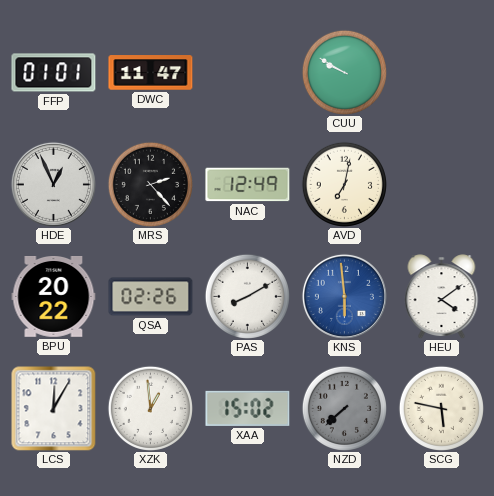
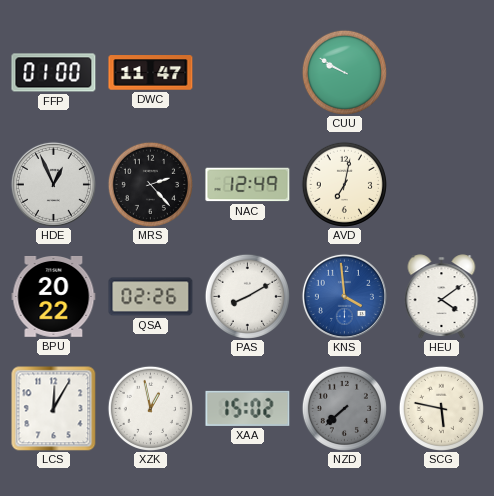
FFP: 01:01 -> 01:00 (54, 73)
KNS: 5:59 -> 3:59 (344, 296)
XZK: 12:59 -> 12:58 (150, 408)
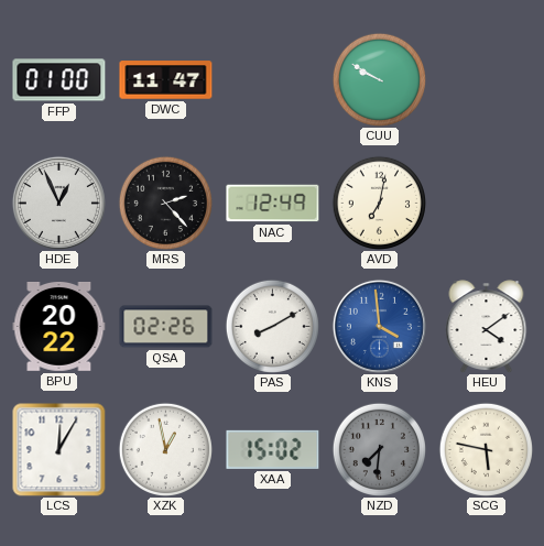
NZD: 7:38 -> 7:31 (379, 449)
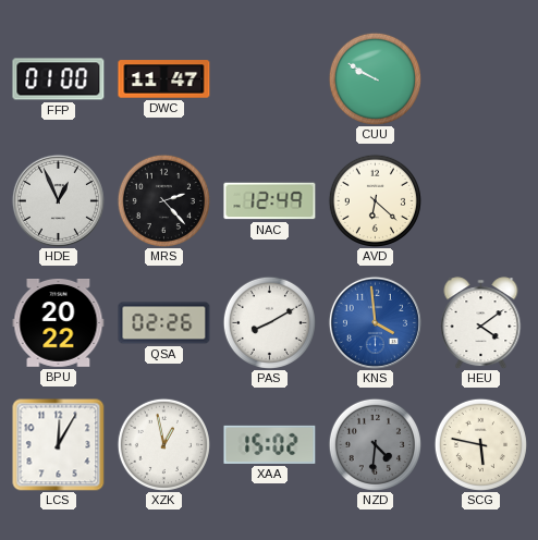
AVD: 7:02 -> 6:22 (375, 200)
NZD: 7:31 -> 4:31 (375, 444)
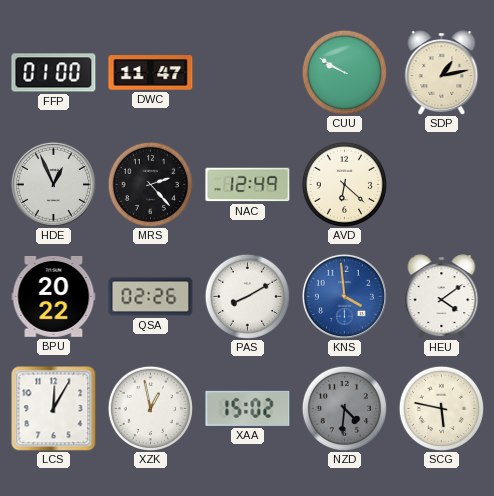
SDP: none -> 1:13 (442, 73)
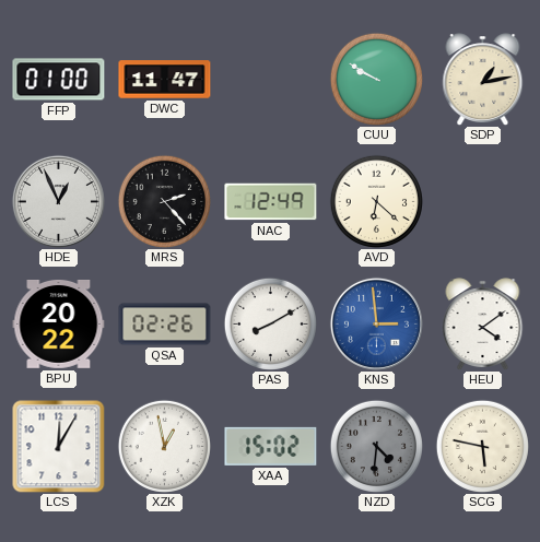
KNS: 3:59 -> 2:59 (376, 323)
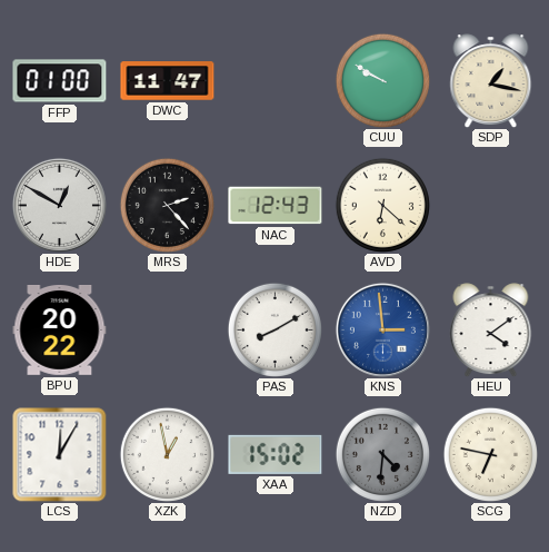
SDP: 1:13 -> 1:17 (491, 81)
HDE: 12:56 -> 12:50 (59, 205)
NAC: 12:49 -> 12:43 (276, 206)
QSA: 02:26 -> none (165, 325)
SCG: 5:47 -> 6:47 (490, 454)
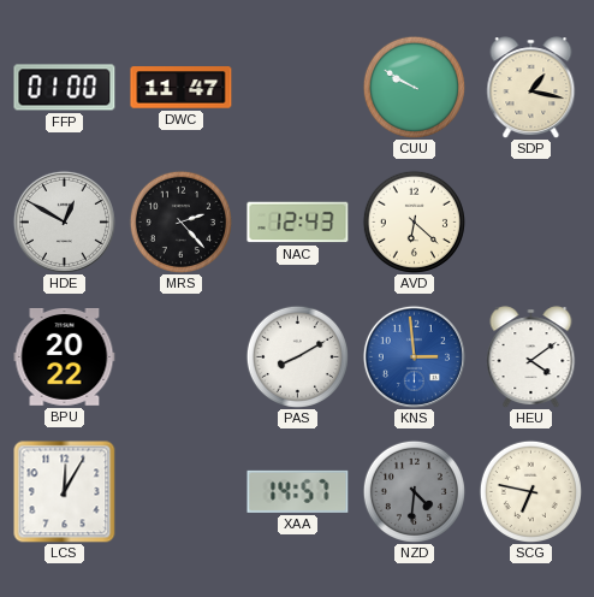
XZK: 12:58 -> none (167, 454)
XAA: 15:02 -> 14:57 (298, 491)
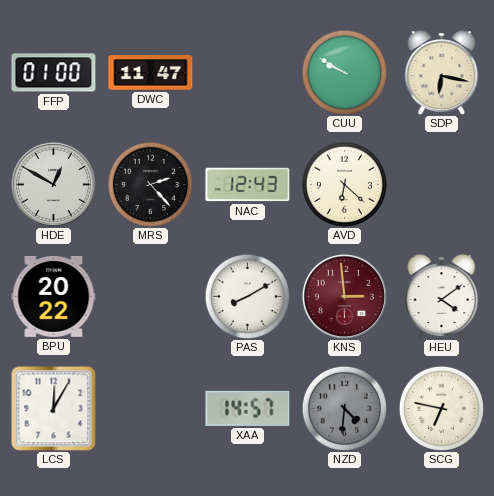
SDP: 1:17 -> 6:17 (442, 73)
KNS dial: blue -> burgundy (344, 296)
